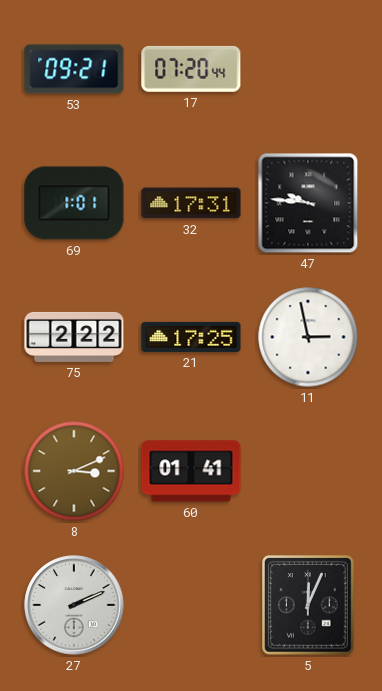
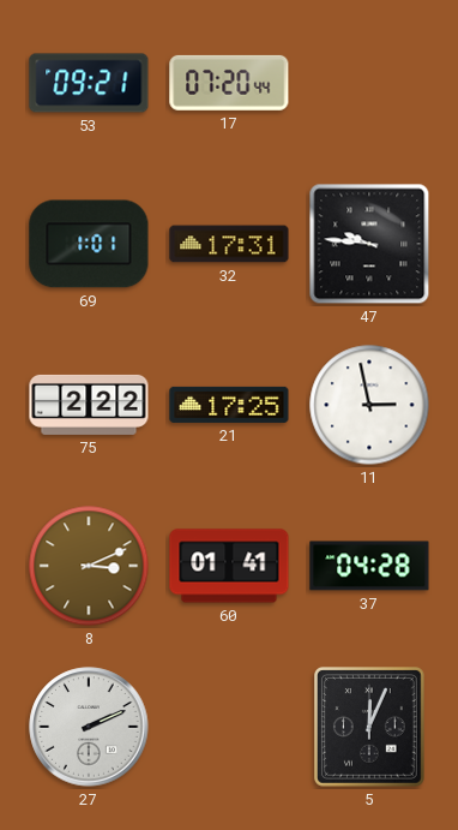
37: none -> 04:28 (369, 566)
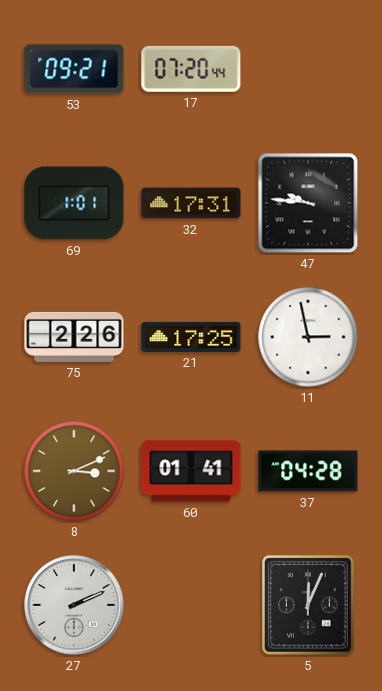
75: 2:22 -> 2:26 (74, 337)
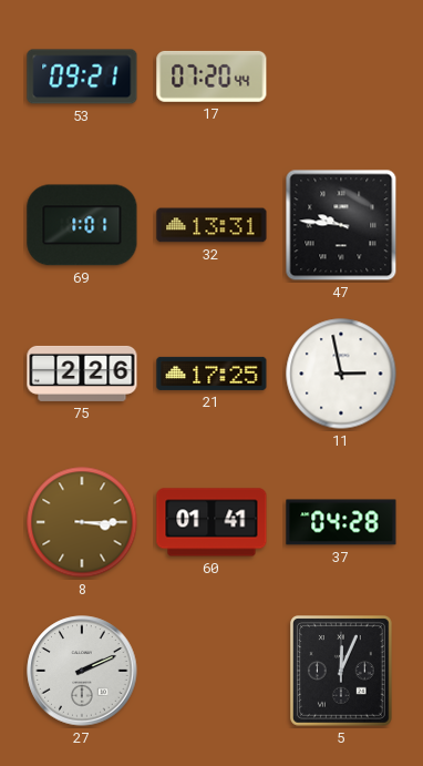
32: 17:31 -> 13:31 (211, 225)
8: 3:11 -> 3:15 (82, 522)
